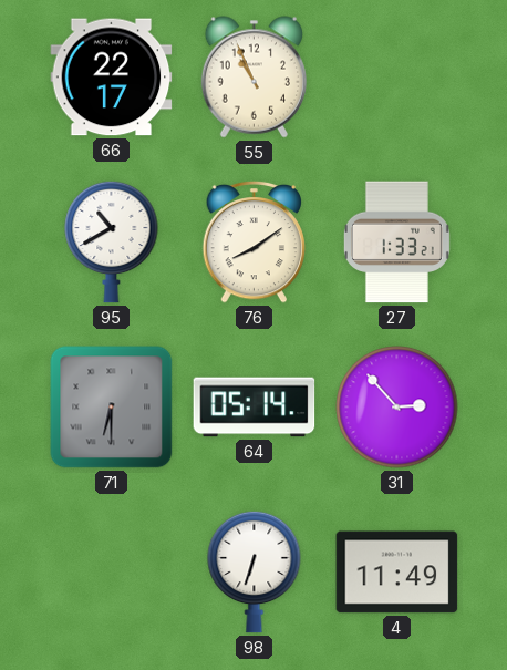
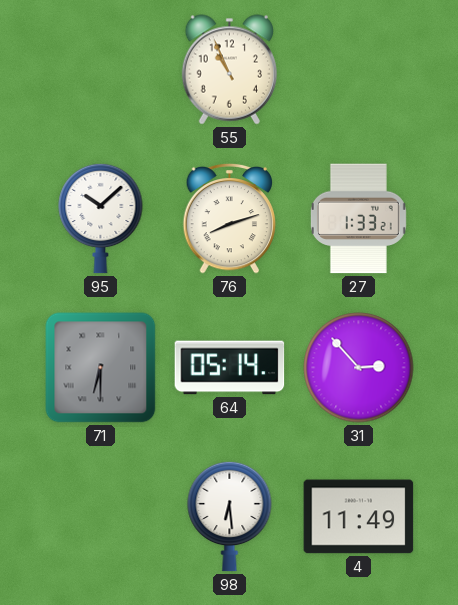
66: 22:17 -> none (112, 78)
95: 10:40 -> 10:08 (101, 218)
76: 8:09 -> 8:12 (230, 218)
98: 6:33 -> 6:29 (230, 516)
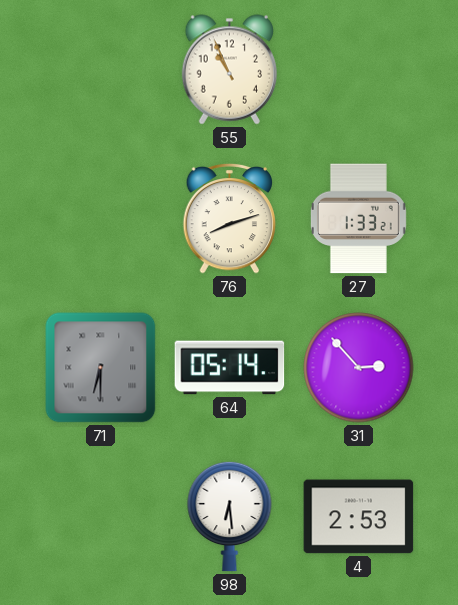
95: 10:08 -> none (101, 218)
4: 11:49 -> 2:53 (359, 517)
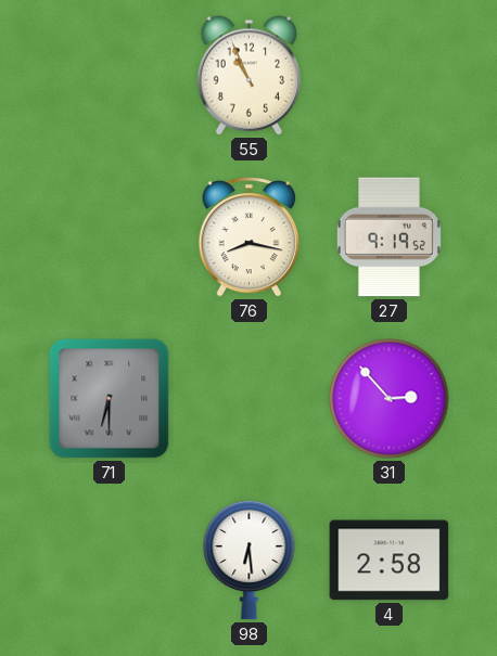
76: 8:12 -> 8:17 (250, 236)
27: 1:33 -> 9:19 (388, 237)
64: 05:14 -> none (230, 368)
4: 2:53 -> 2:58 (390, 561)
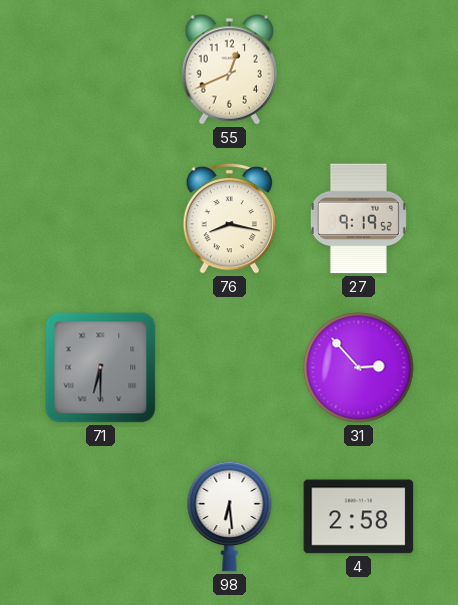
55: 10:56 -> 12:41 (229, 70)
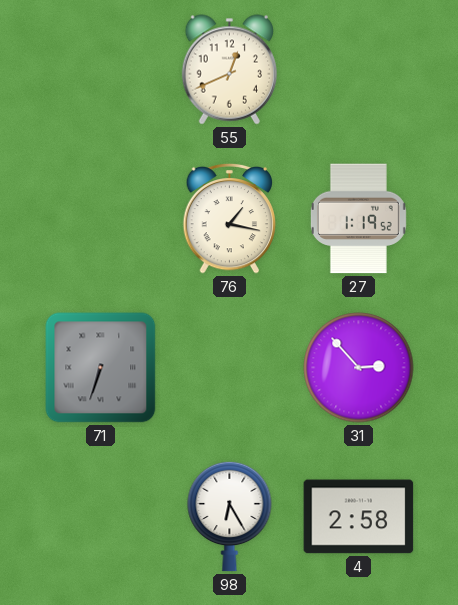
76: 8:17 -> 1:17 (230, 218)
27: 9:19 -> 1:19 (358, 219)
71: 6:30 -> 6:33 (101, 368)
98: 6:29 -> 6:25 (230, 516)
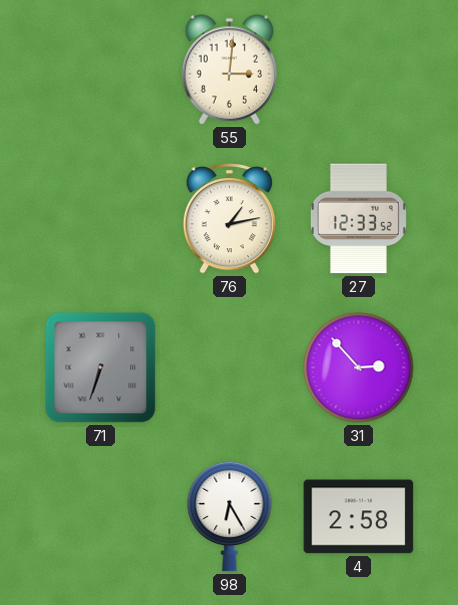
55: 12:41 -> 3:01 (229, 70)
76: 1:17 -> 1:13 (230, 218)
27: 1:19 -> 12:33 (358, 219)
